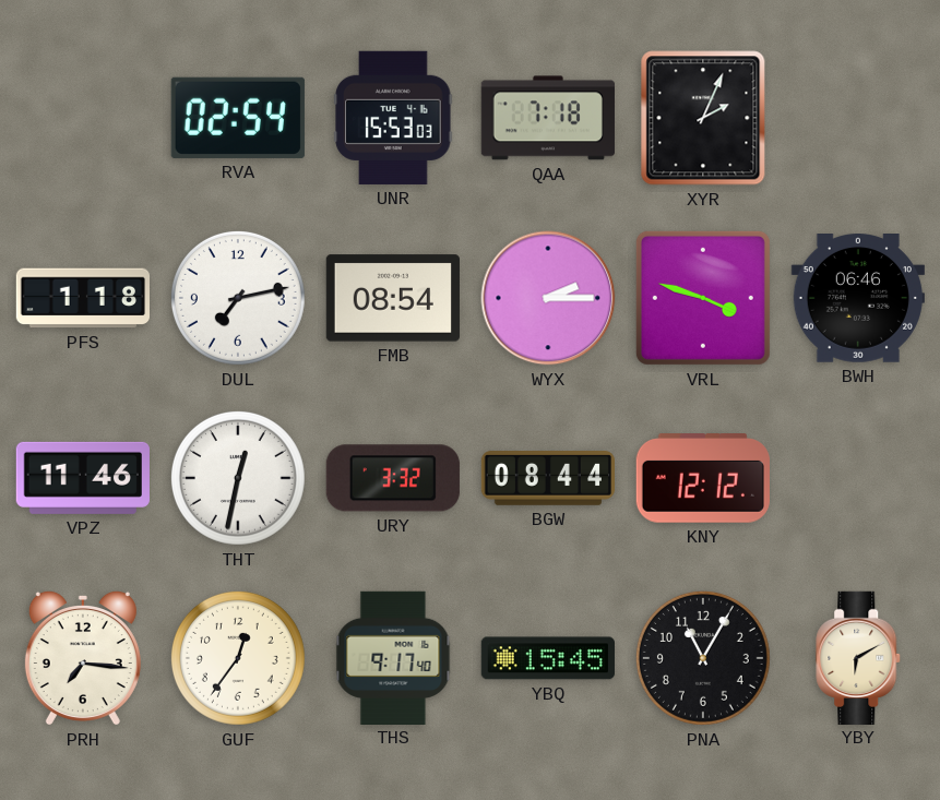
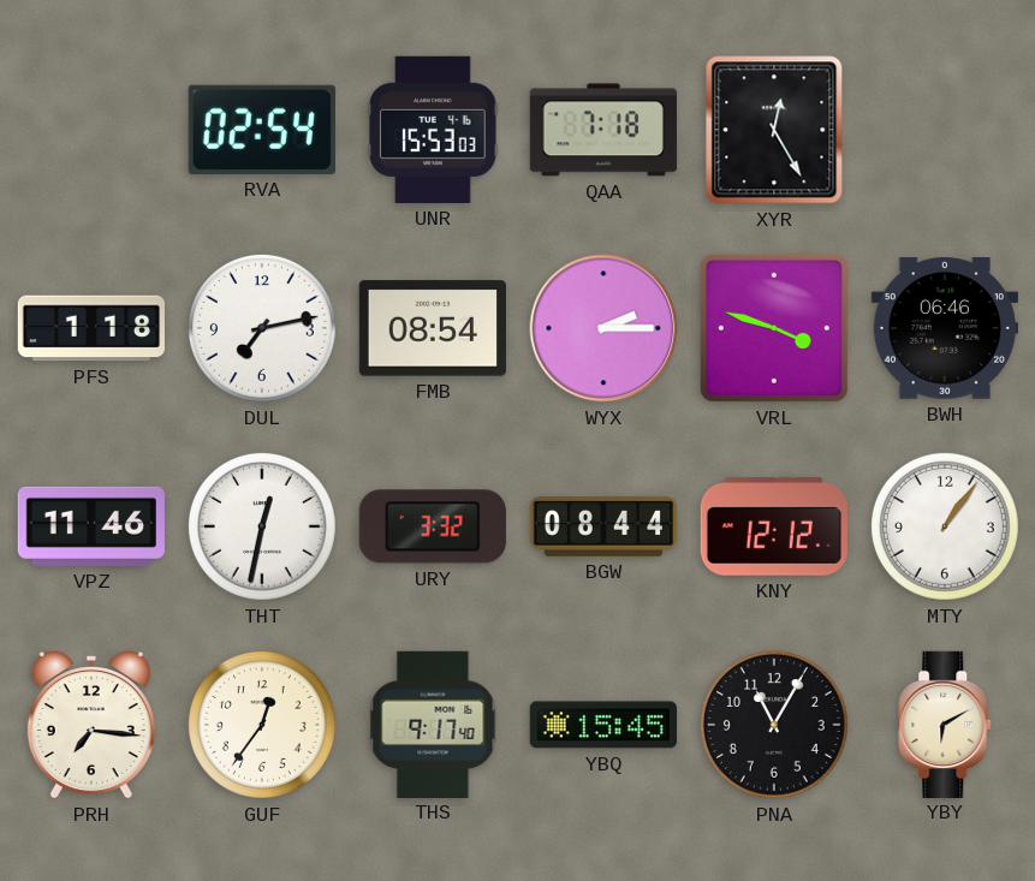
XYR: 2:04 -> 12:25 (774, 130)
MTY: none -> 1:06 (945, 526)
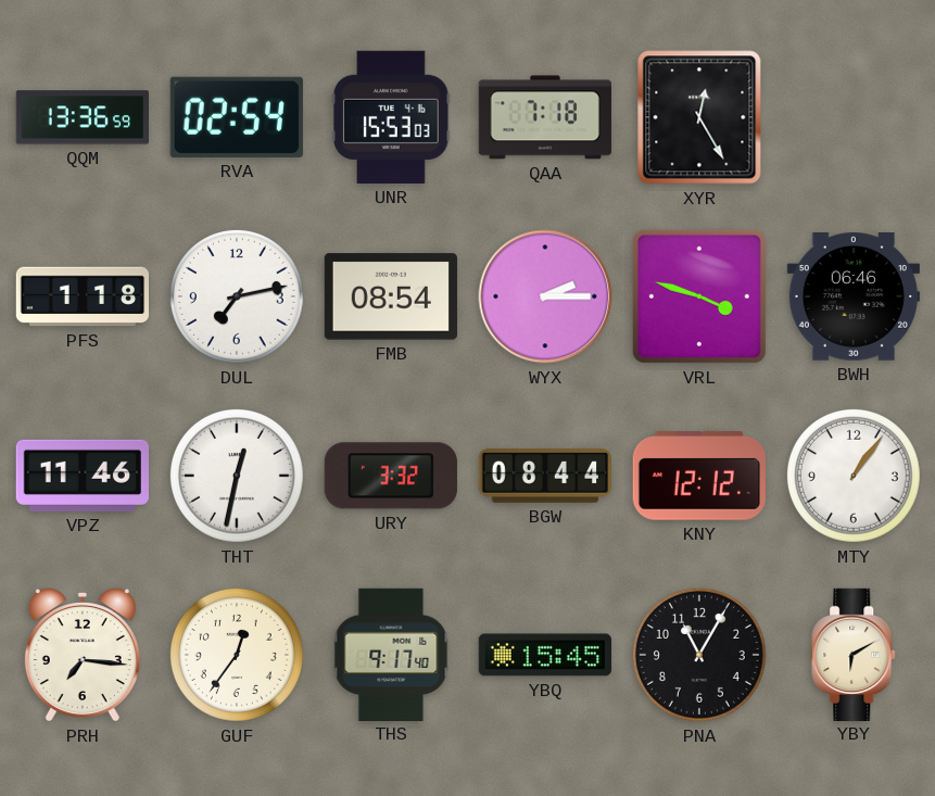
QQM: none -> 13:36 (83, 117)
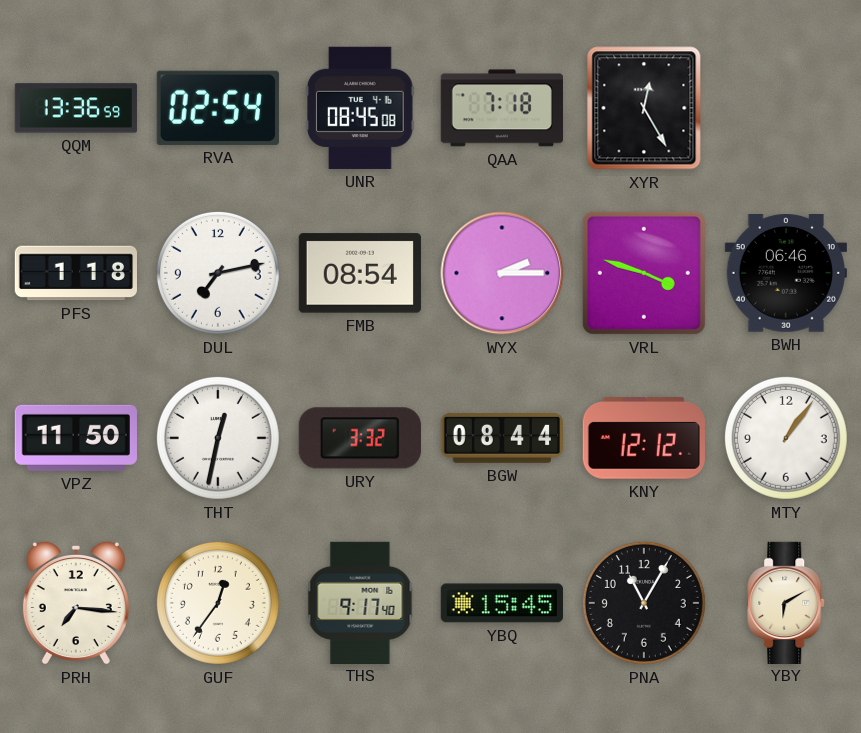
UNR: 15:53 -> 08:45 (360, 108)
VPZ: 11:46 -> 11:50 (76, 438)
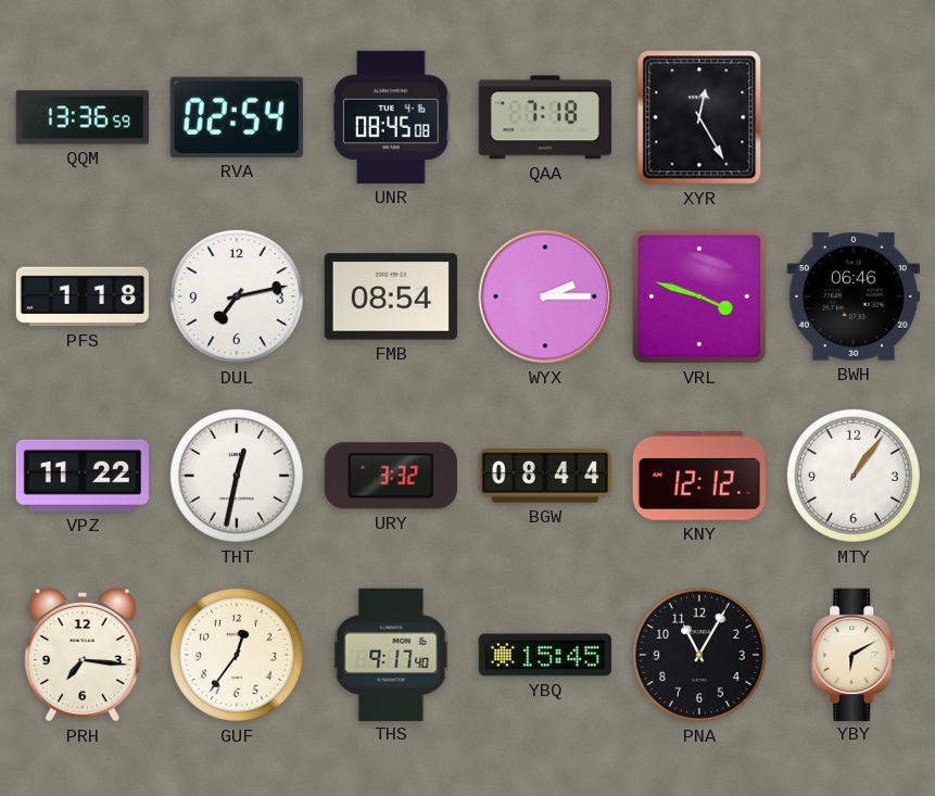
VPZ: 11:50 -> 11:22 (83, 476)
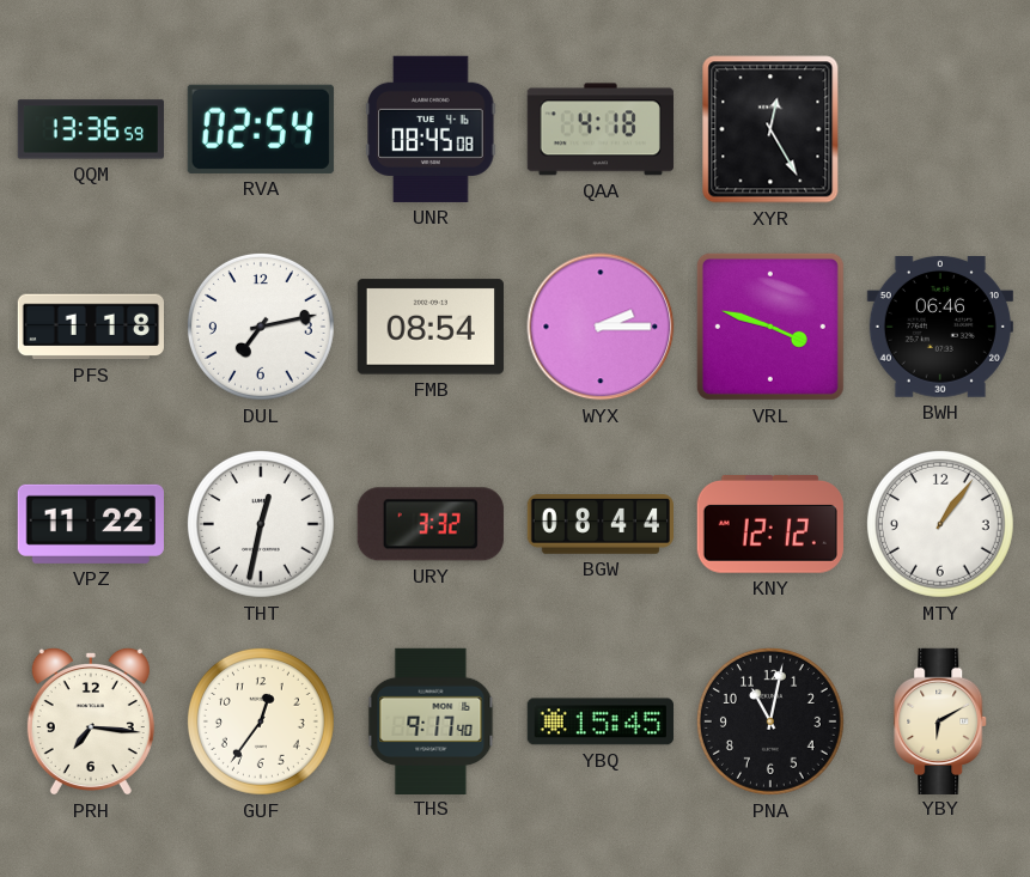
QAA: 7:18 -> 4:18 (601, 129)
PNA: 11:05 -> 11:02 (770, 721)
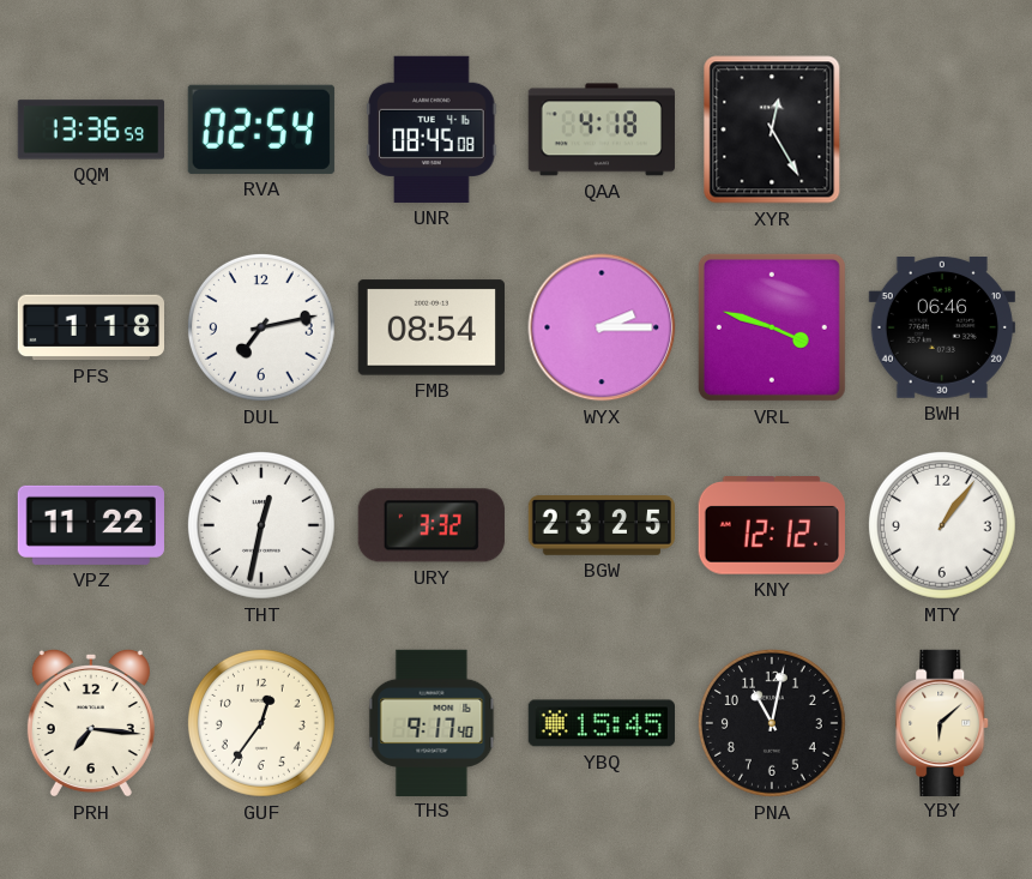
BGW: 08:44 -> 23:25 (601, 526)
YBY: 6:10 -> 6:08 (943, 722)
